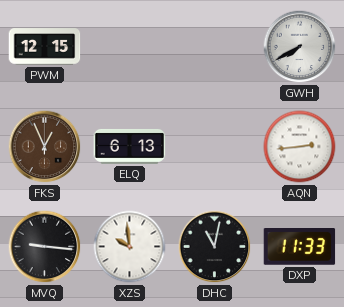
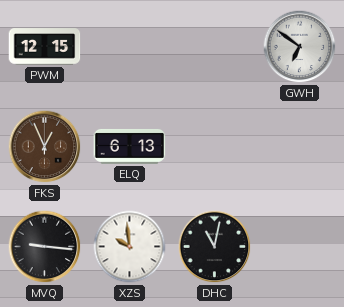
GWH: 7:40 -> 6:51 (300, 47)
AQN: 2:44 -> none (300, 147)
DXP: 11:33 -> none (300, 247)
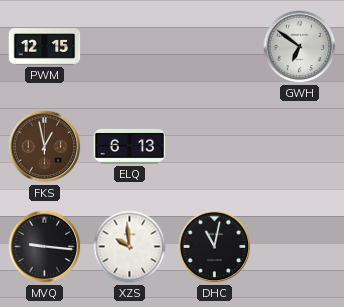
FKS: 12:56 -> 12:58 (45, 147)
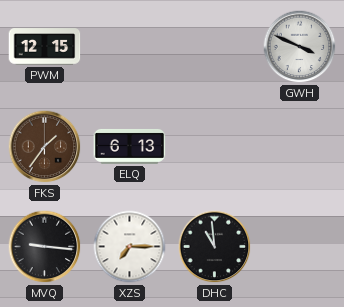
GWH: 6:51 -> 3:49 (300, 47)
FKS: 12:58 -> 1:36 (45, 147)
XZS: 9:59 -> 7:15 (130, 247)
DHC: 11:02 -> 10:59 (215, 247)
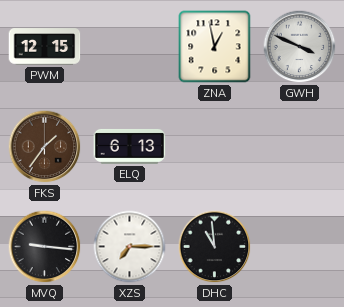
ZNA: none -> 12:58 (215, 47)
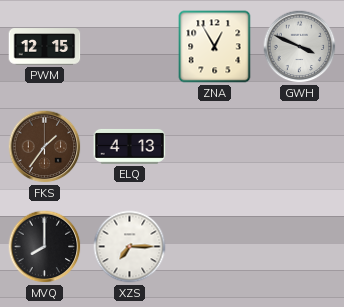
ZNA: 12:58 -> 12:55 (215, 47)
ELQ: 6:13 -> 4:13 (130, 146)
MVQ: 9:16 -> 8:00 (45, 247)
DHC: 10:59 -> none (215, 247)
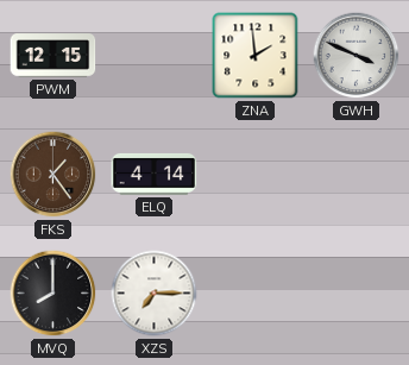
ZNA: 12:55 -> 1:59 (256, 56)
FKS: 1:36 -> 1:24 (54, 175)
ELQ: 4:13 -> 4:14 (155, 174)
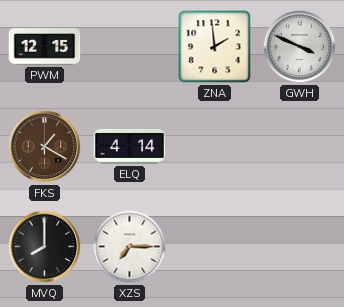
FKS: 1:24 -> 1:20 (45, 147)
